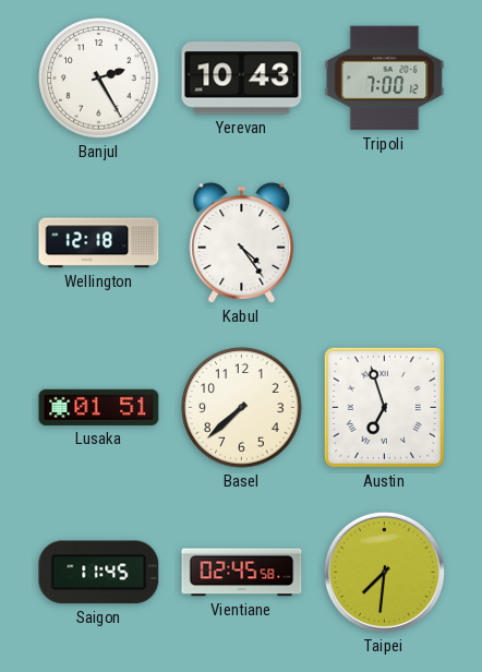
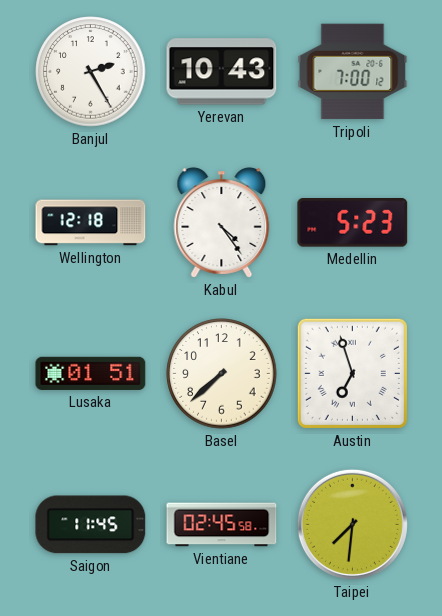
Medellin: none -> 5:23 (353, 223)
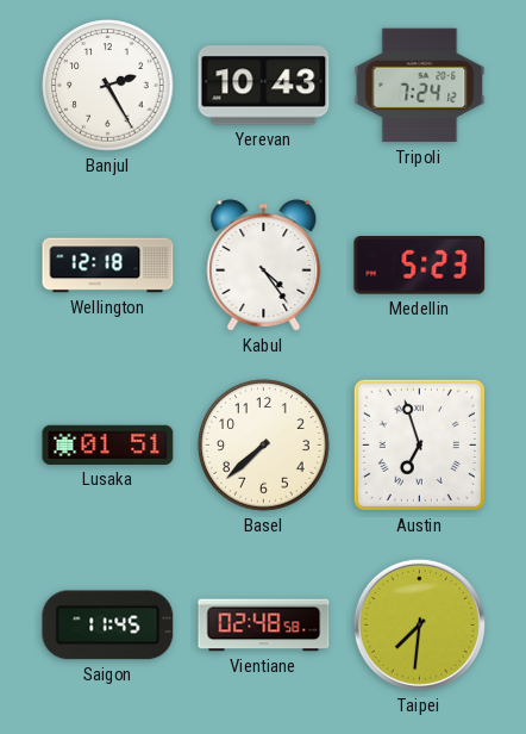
Tripoli: 7:00 -> 7:24 (420, 86)
Vientiane: 02:45 -> 02:48 (264, 626)
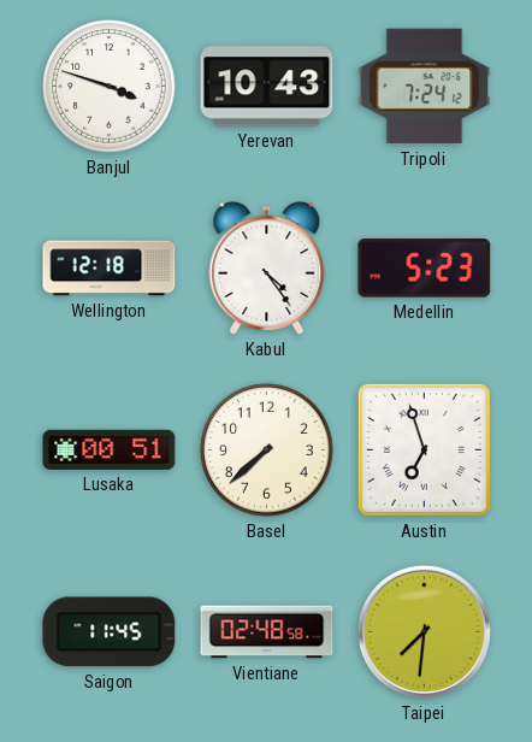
Banjul: 2:25 -> 3:48 (110, 87)
Lusaka: 01:51 -> 00:51 (110, 449)
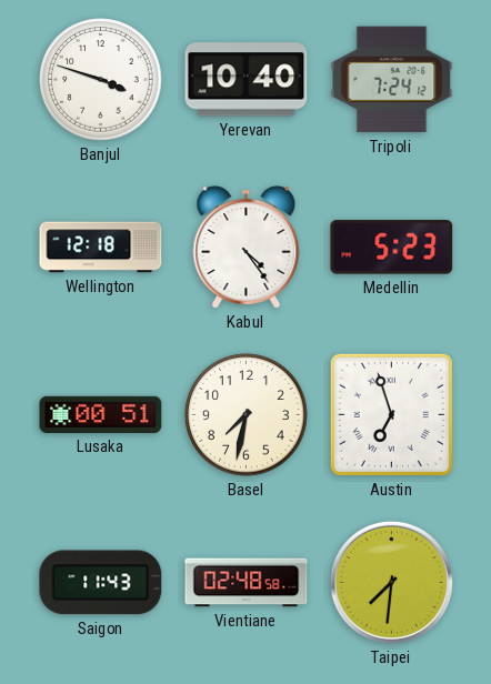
Yerevan: 10:43 -> 10:40 (247, 80)
Basel: 7:38 -> 7:32 (247, 415)
Saigon: 11:45 -> 11:43 (101, 583)
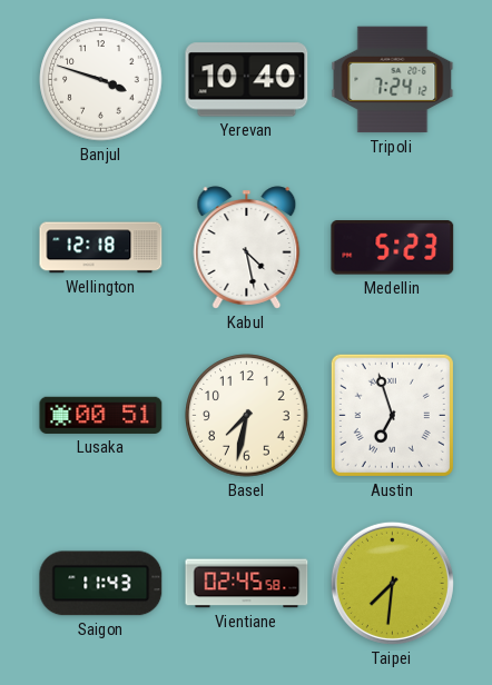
Kabul: 4:24 -> 4:28 (247, 248)
Vientiane: 02:48 -> 02:45 (247, 584)
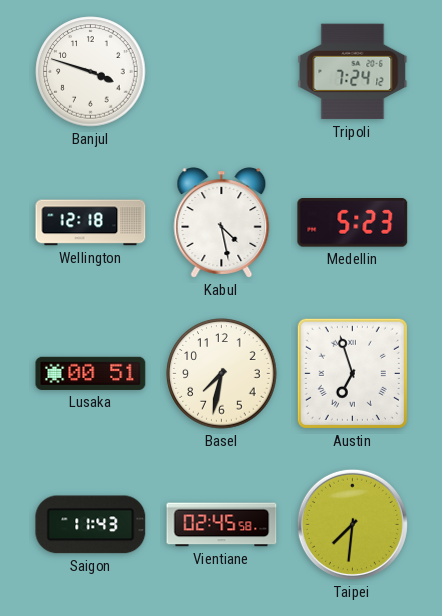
Yerevan: 10:40 -> none (247, 80)
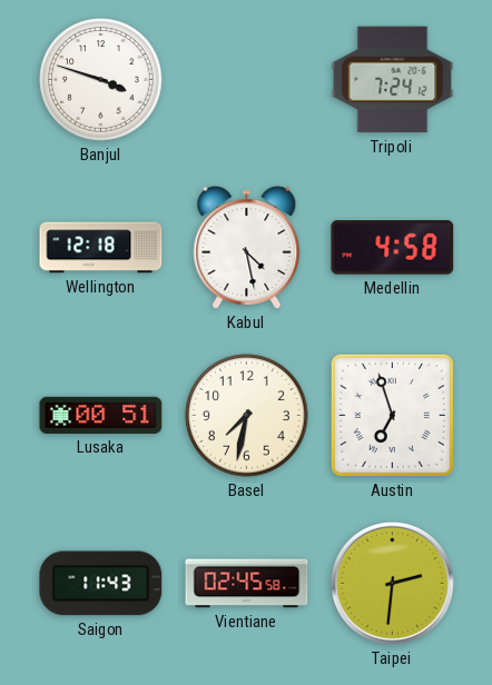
Medellin: 5:23 -> 4:58 (393, 248)
Taipei: 7:31 -> 2:31 (392, 583)
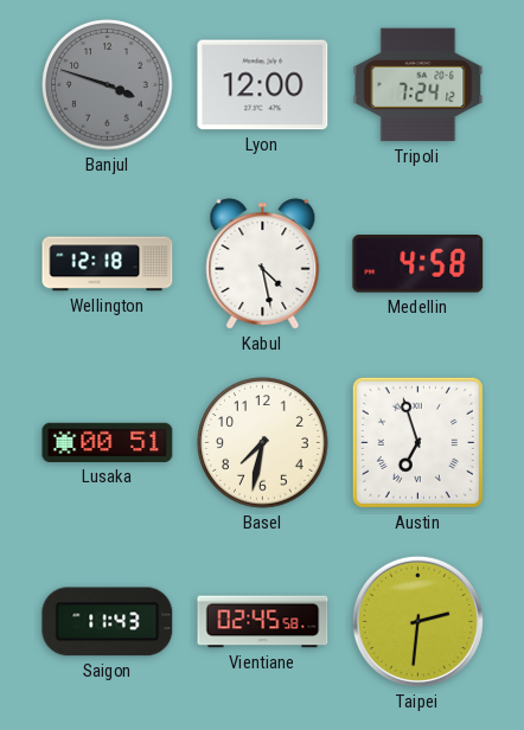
Banjul dial: white -> grey (108, 85)
Lyon: none -> 12:00 (263, 85)
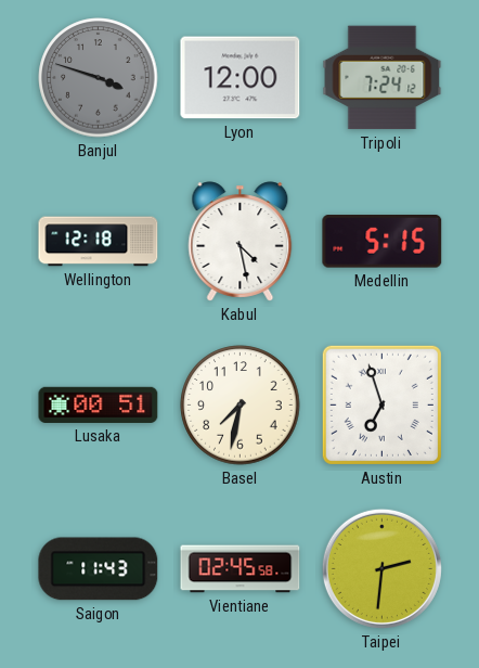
Medellin: 4:58 -> 5:15 (383, 242)
